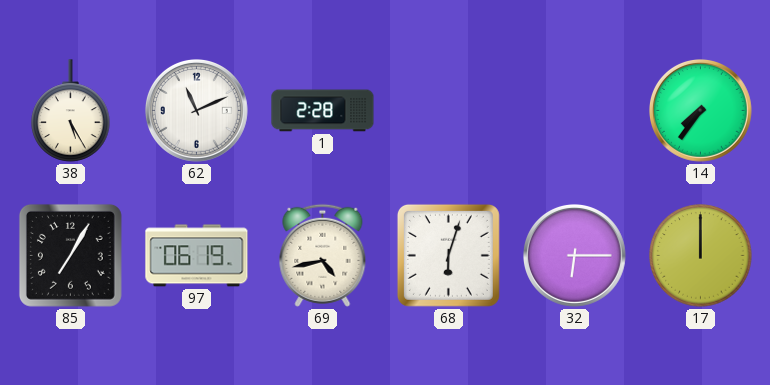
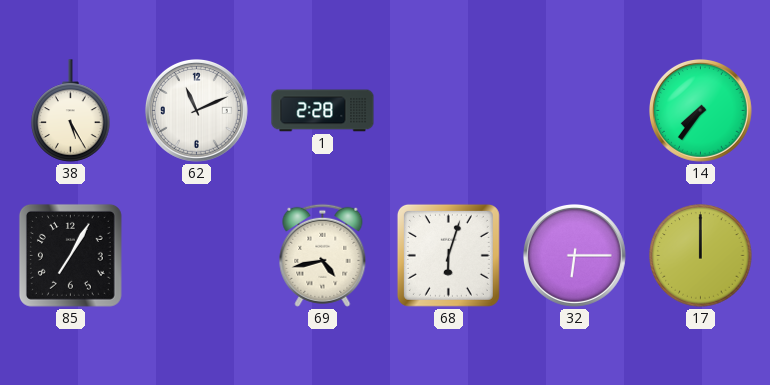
97: 06:19 -> none (197, 256)
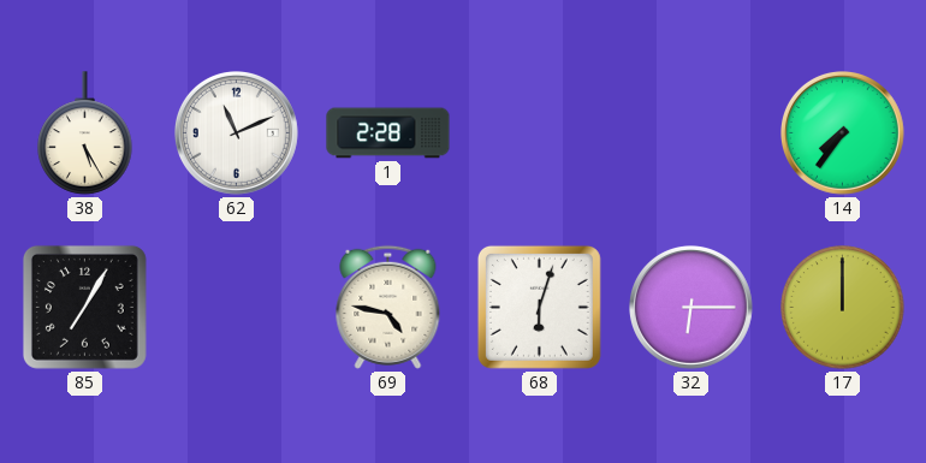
69: 4:43 -> 4:47 (388, 307)
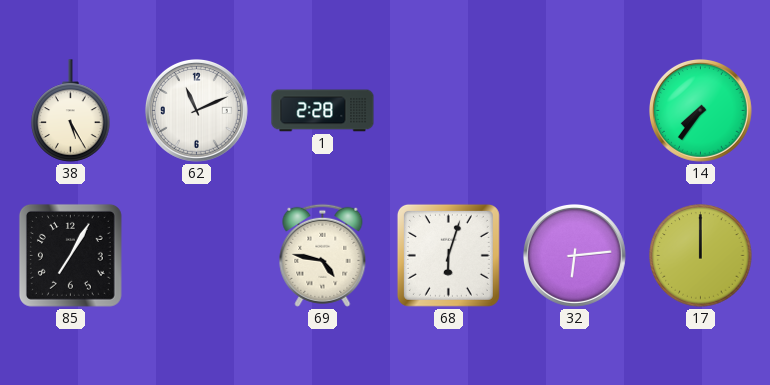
32: 6:15 -> 6:14 (575, 256)
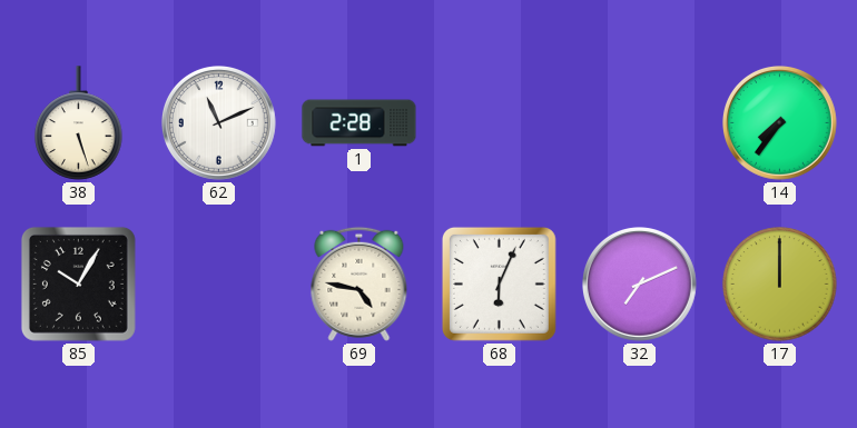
38: 5:25 -> 5:27 (79, 123)
85: 7:05 -> 10:05 (78, 283)
68: 6:03 -> 6:04 (499, 283)
32: 6:14 -> 7:11 (640, 285)
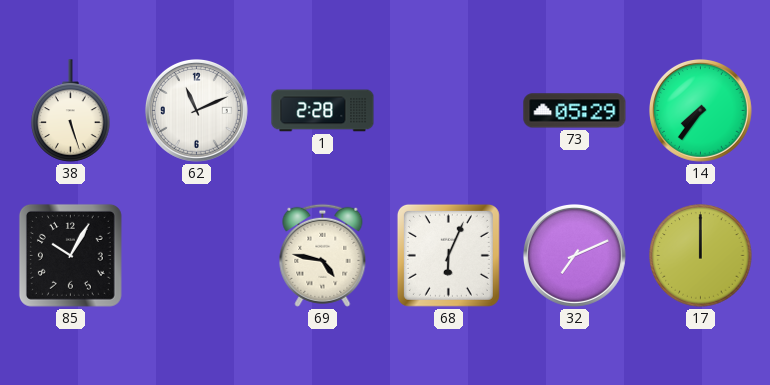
73: none -> 05:29 (575, 111)
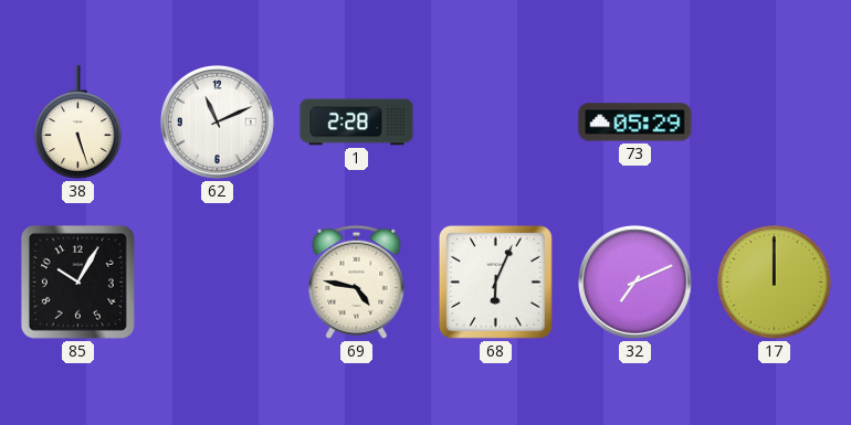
14: 7:36 -> none (701, 111)
